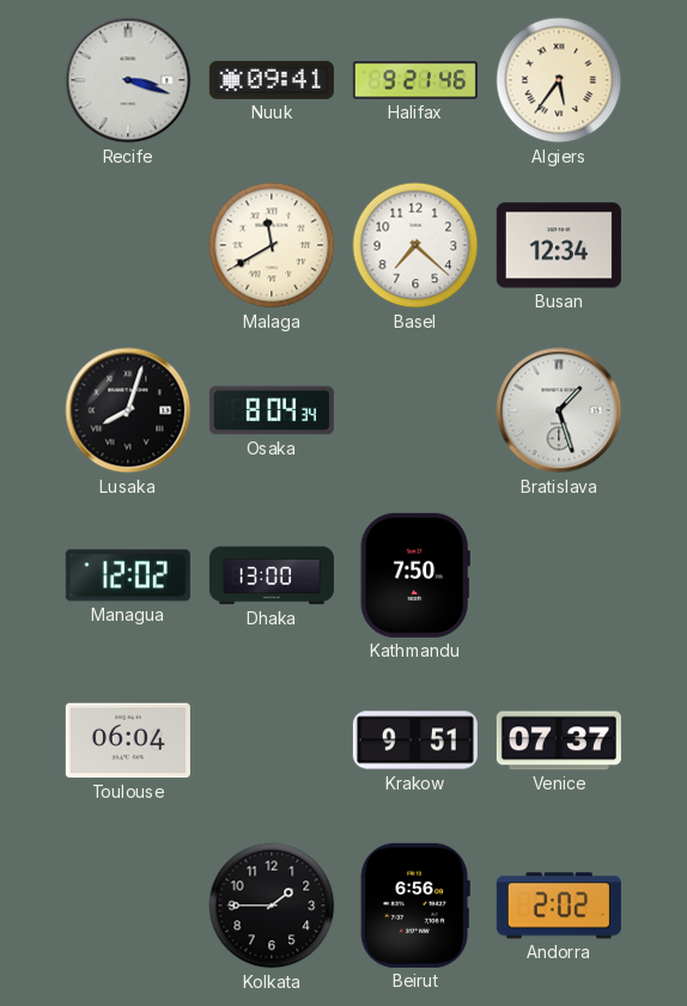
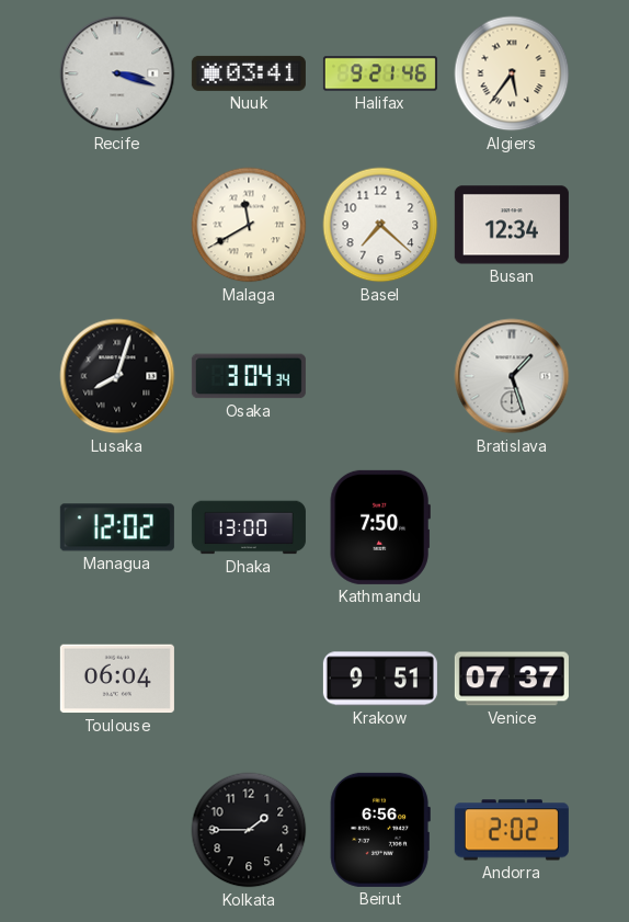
Nuuk: 09:41 -> 03:41 (249, 73)
Osaka: 8:04 -> 3:04 (249, 376)
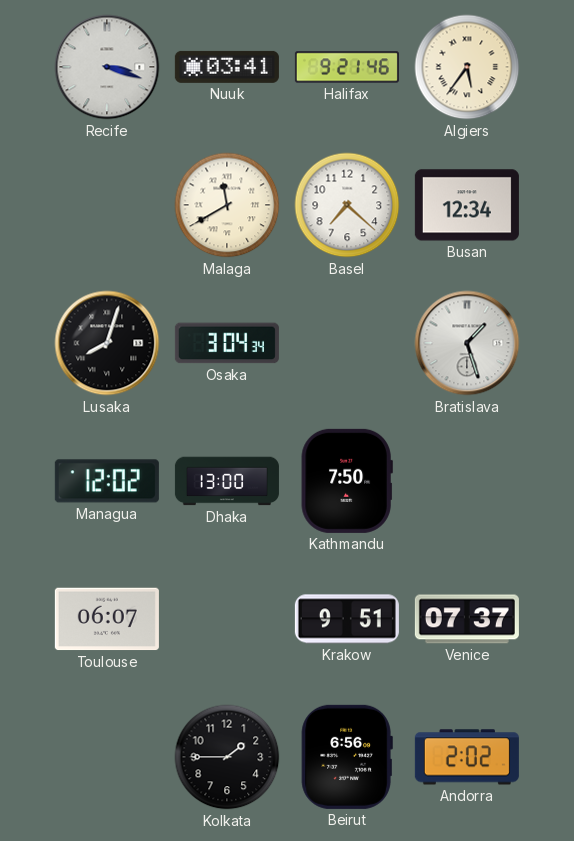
Toulouse: 06:04 -> 06:07 (107, 619)
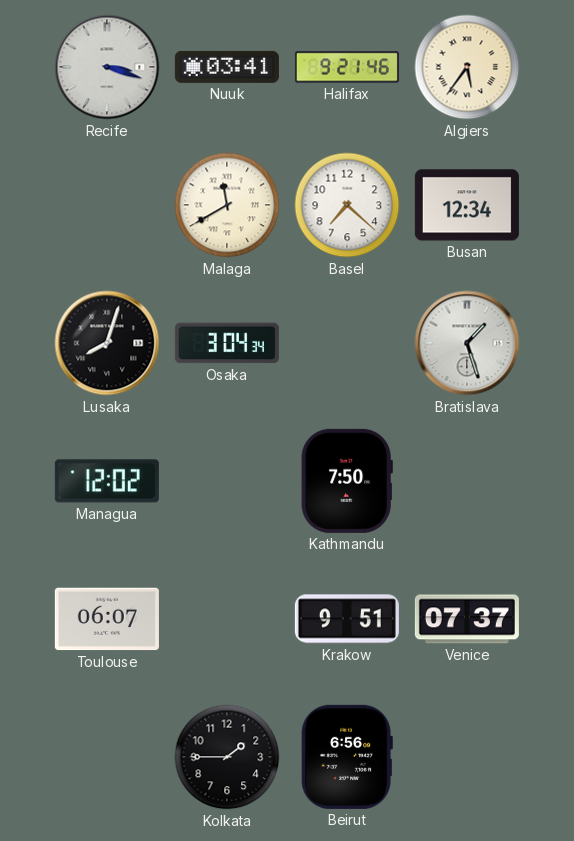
Dhaka: 13:00 -> none (227, 481)
Andorra: 2:02 -> none (467, 757)
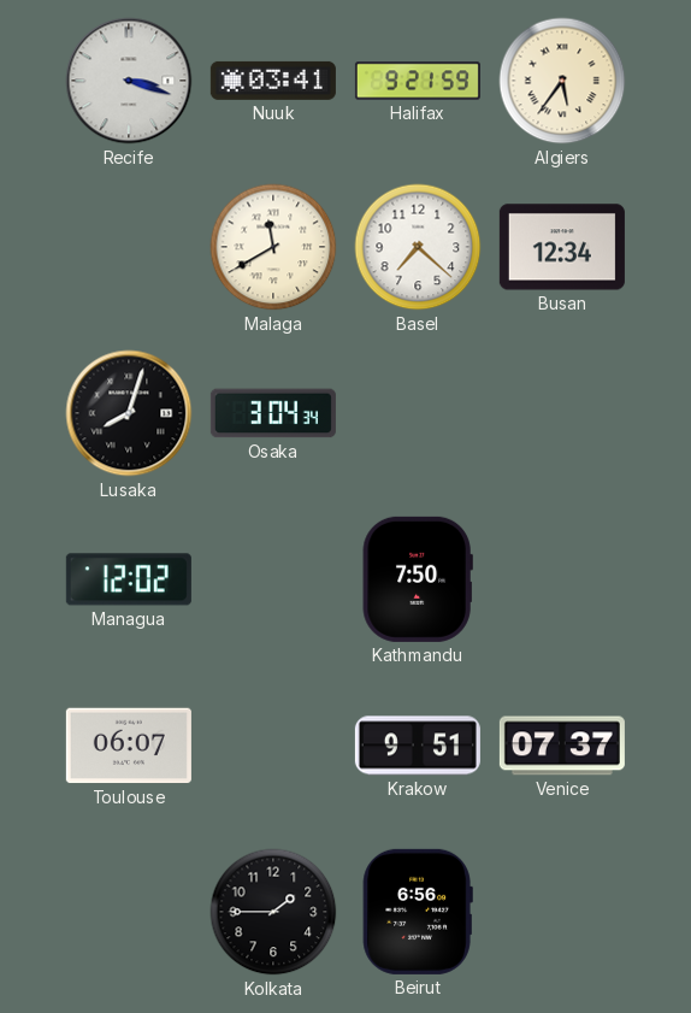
Halifax: 9:21:46 -> 9:21:59 (418, 81)
Bratislava: 1:27 -> none (467, 343)
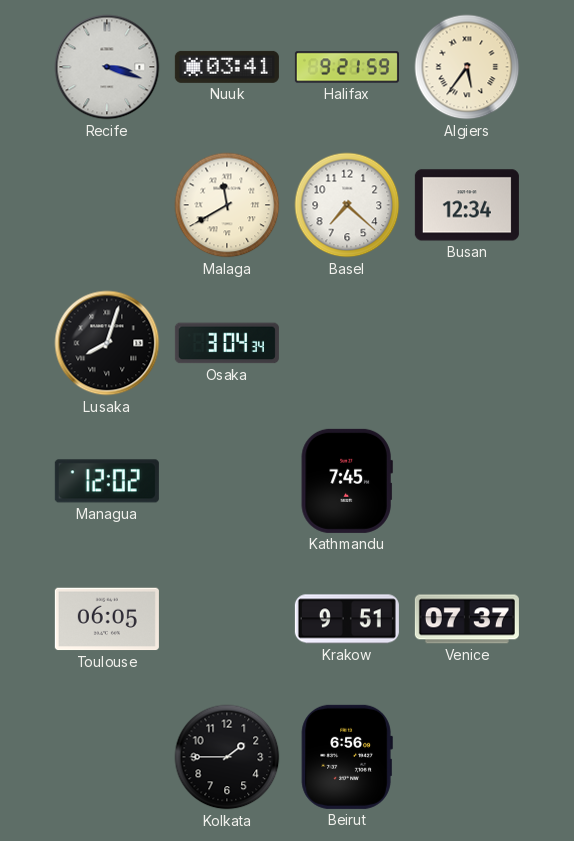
Kathmandu: 7:50 -> 7:45 (347, 481)
Toulouse: 06:07 -> 06:05 (107, 619)
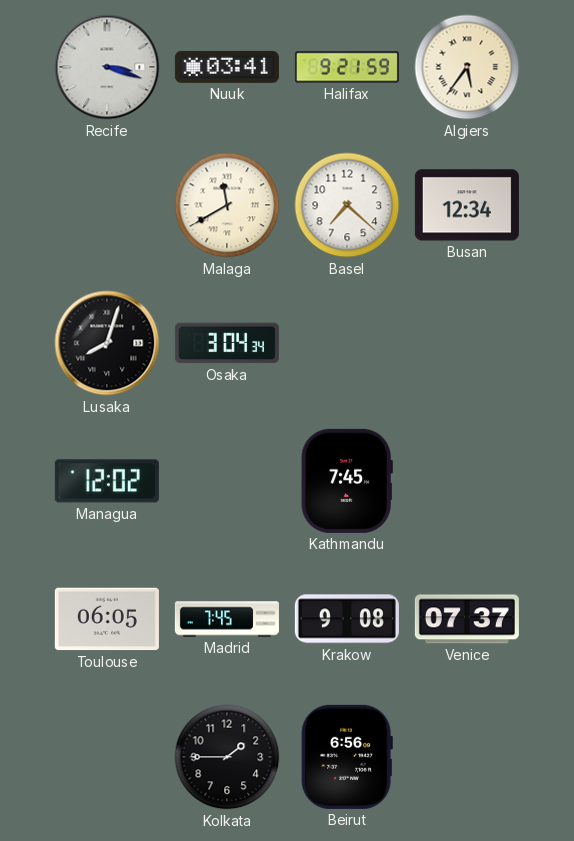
Madrid: none -> 7:45 (227, 619)
Krakow: 9:51 -> 9:08 (347, 619)
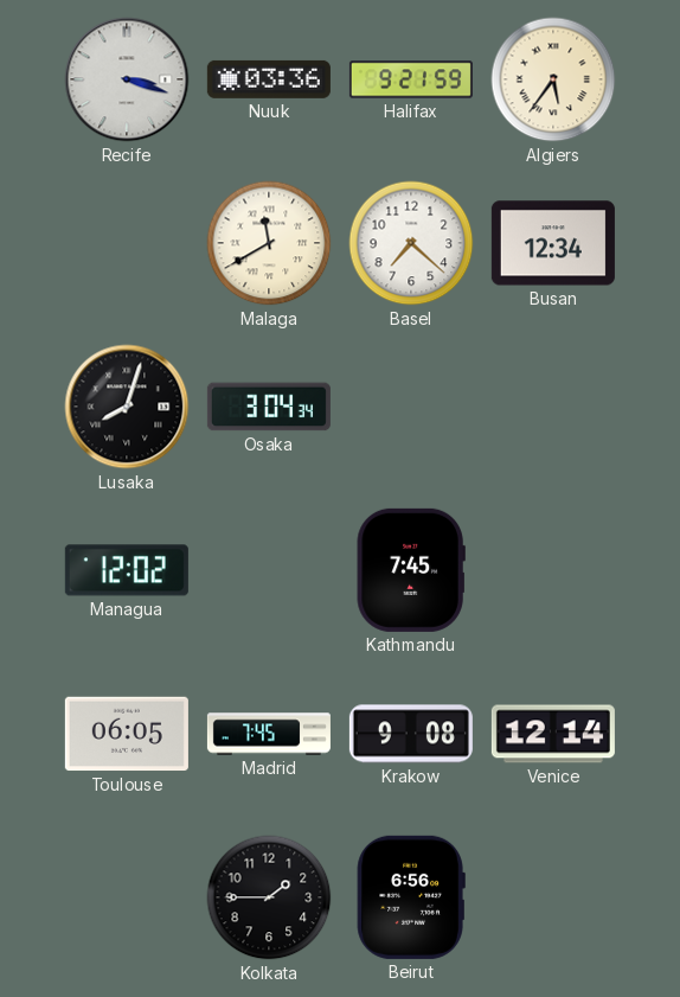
Nuuk: 03:41 -> 03:36 (269, 79)
Venice: 07:37 -> 12:14 (553, 734)
